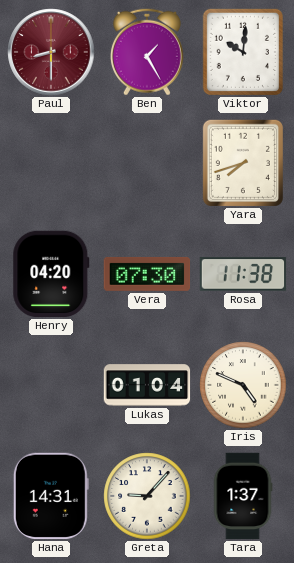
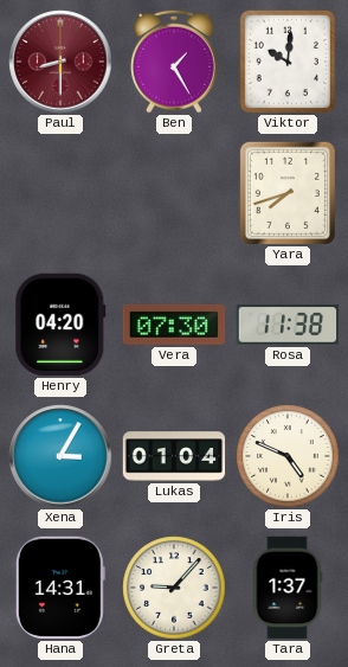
Xena: none -> 3:05 (60, 456)
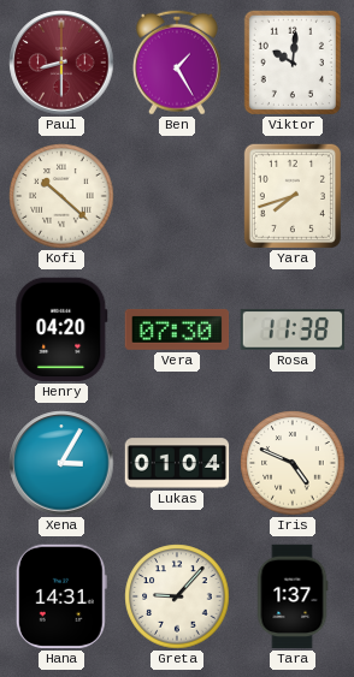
Kofi: none -> 10:22 (61, 196)
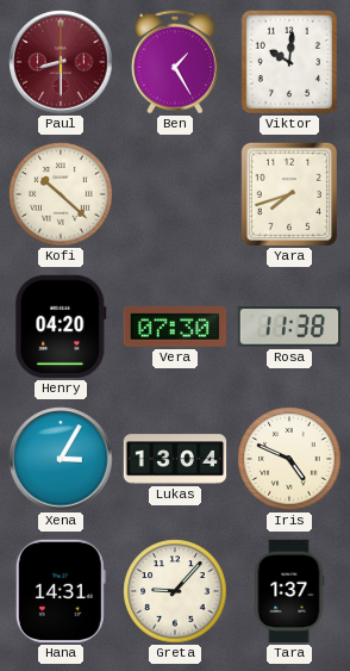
Lukas: 01:04 -> 13:04 (175, 459)
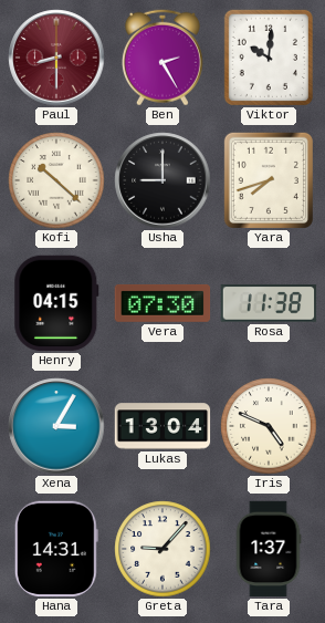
Ben: 1:25 -> 2:25 (162, 58)
Usha: none -> 9:00 (162, 180)
Henry: 04:20 -> 04:15 (56, 303)
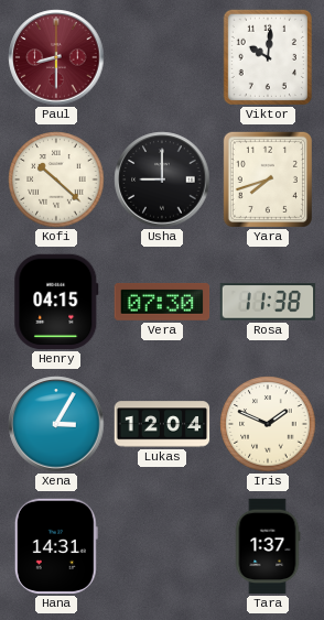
Ben: 2:25 -> none (162, 58)
Lukas: 13:04 -> 12:04 (162, 424)
Iris: 4:49 -> 1:49 (268, 424)
Greta: 9:07 -> none (162, 549)
